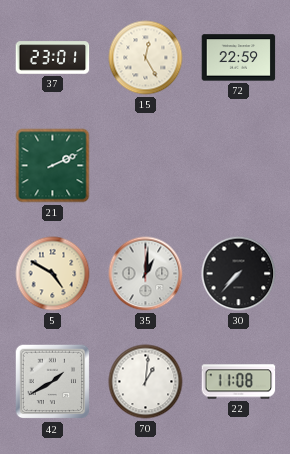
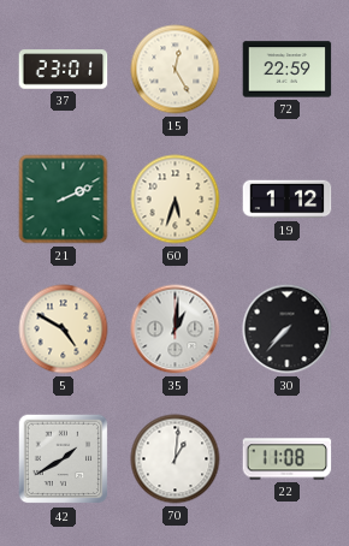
60: none -> 5:33 (176, 200)
19: none -> 1:12 (288, 200)
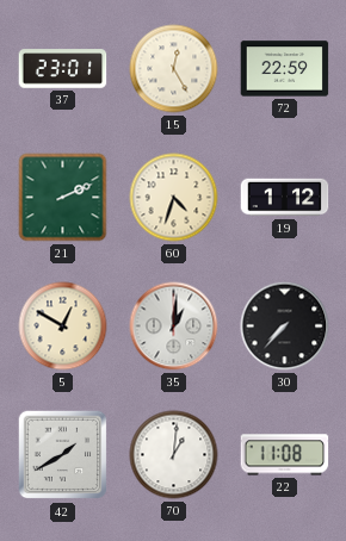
60: 5:33 -> 4:33 (174, 198)
5: 4:50 -> 12:50 (63, 327)
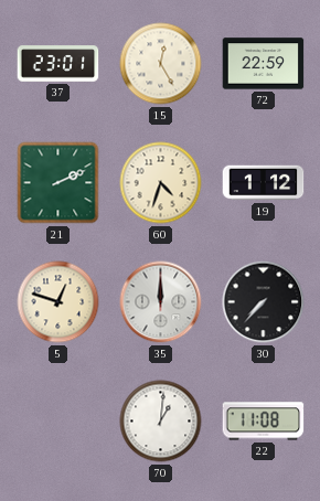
5: 12:50 -> 12:48 (58, 302)
35: 1:01 -> 12:00 (161, 302)
42: 1:40 -> none (63, 455)
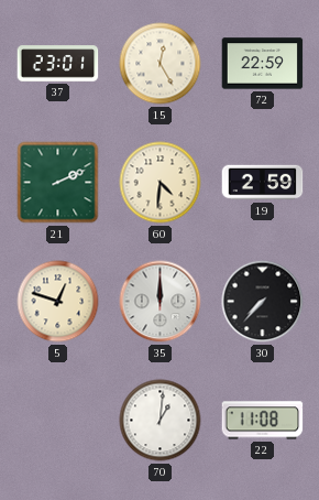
60: 4:33 -> 4:31 (161, 183)
19: 1:12 -> 2:59 (263, 183)
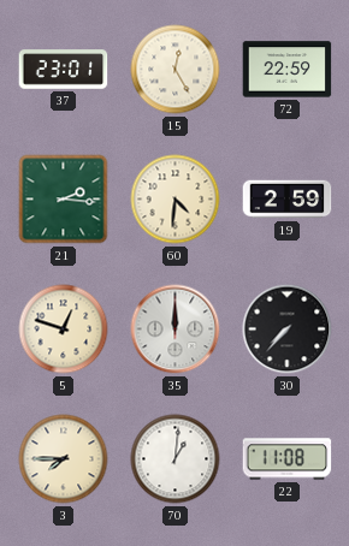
21: 2:11 -> 2:16 (64, 200)
3: none -> 7:45 (64, 459)
